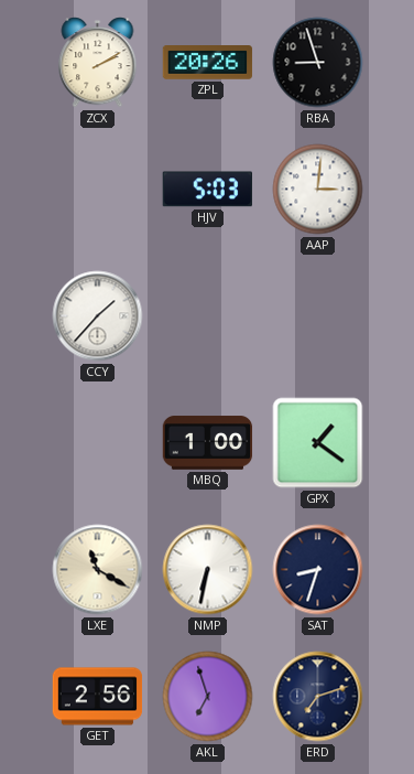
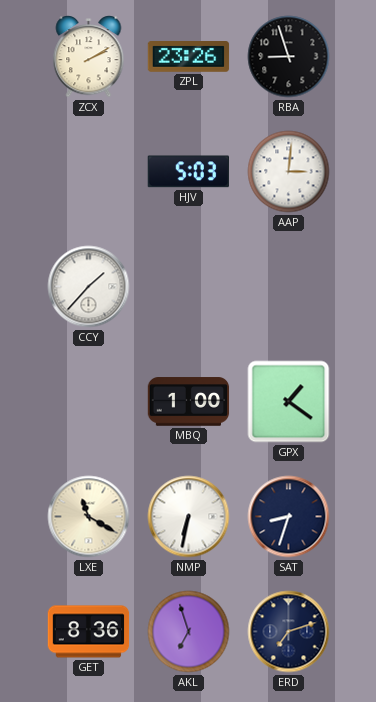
ZPL: 20:26 -> 23:26 (189, 57)
GET: 2:56 -> 8:36 (89, 632)
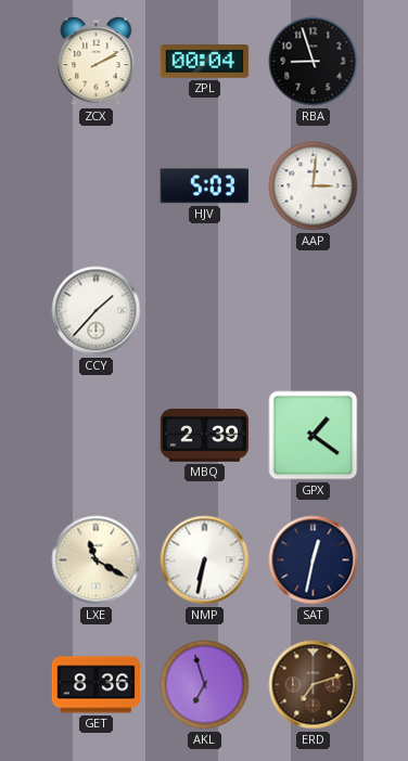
ZPL: 23:26 -> 00:04 (205, 62)
MBQ: 1:00 -> 2:39 (205, 436)
SAT: 8:33 -> 12:32 (314, 560)
ERD dial: navy -> brown (314, 685)
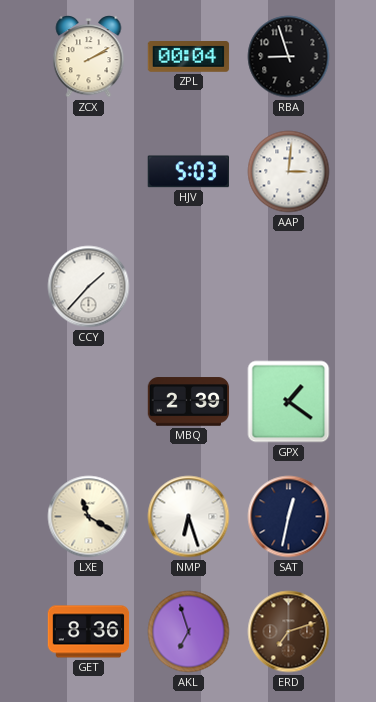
NMP: 6:32 -> 6:27 (189, 517)
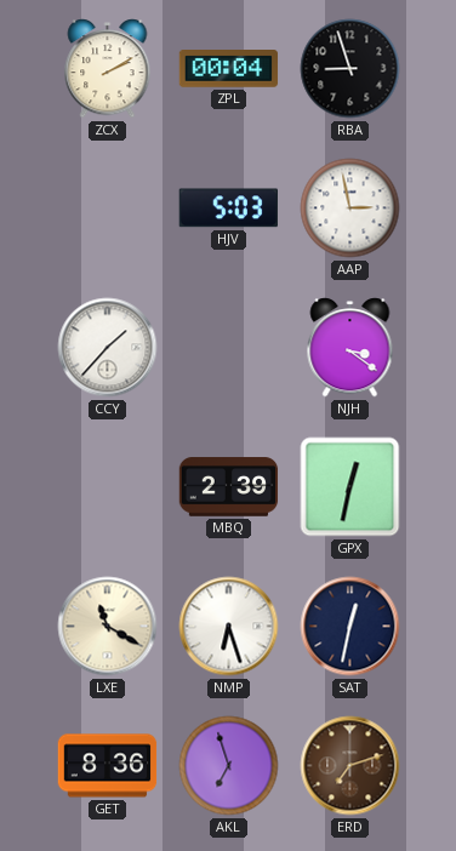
AAP: 3:01 -> 2:58 (350, 209)
NJH: none -> 3:21 (350, 348)
GPX: 1:21 -> 12:32 (350, 487)
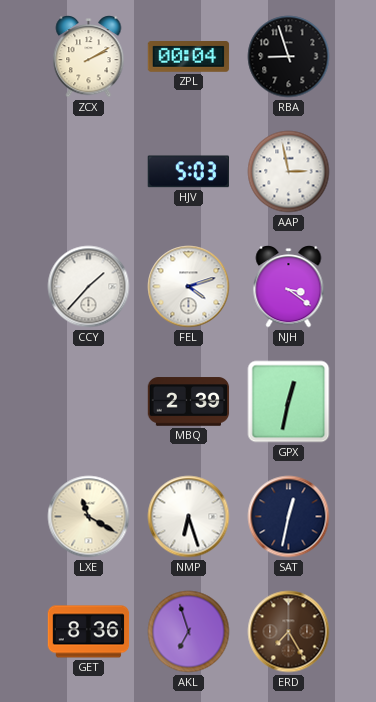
FEL: none -> 4:12 (189, 287)
ERD: 7:12 -> 7:25 (289, 632)
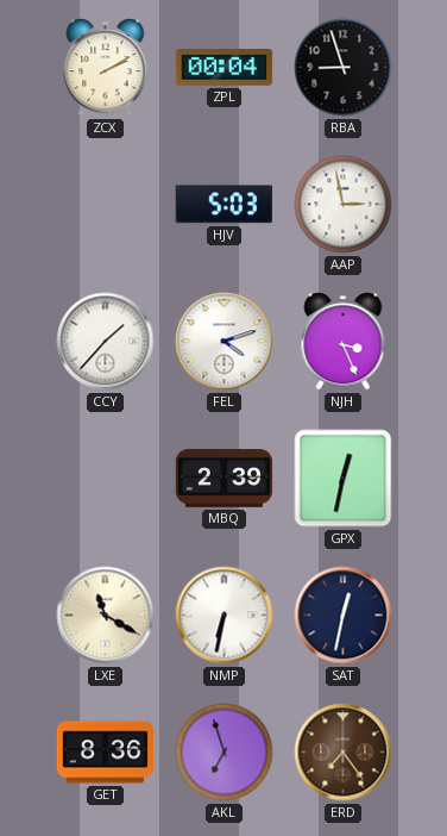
NJH: 3:21 -> 3:26 (344, 342)
NMP: 6:27 -> 6:32 (225, 616)
ERD: 7:25 -> 7:24 (344, 753)
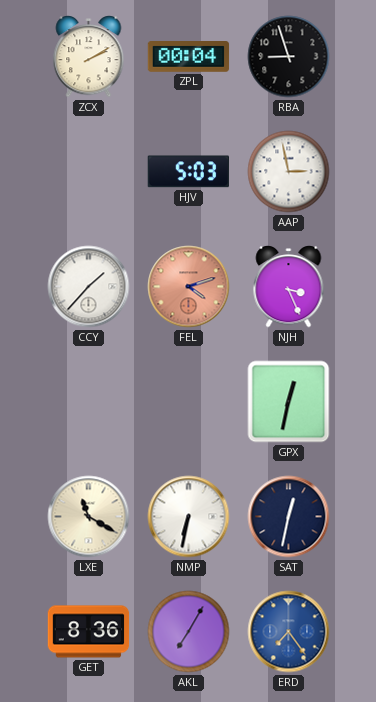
FEL dial: white -> salmon (189, 287)
MBQ: 2:39 -> none (225, 479)
AKL: 6:57 -> 7:05 (189, 632)
ERD dial: brown -> blue (289, 632)
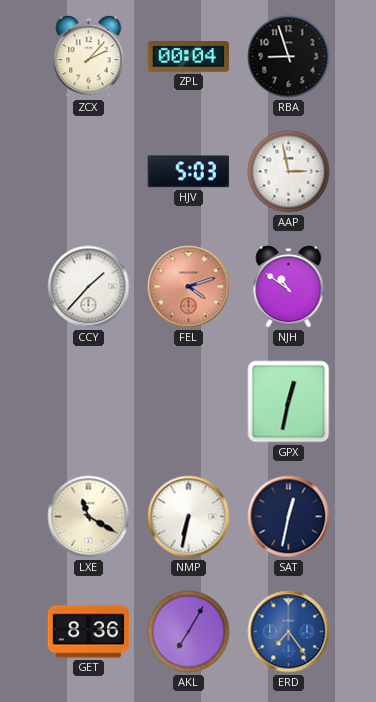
ZCX: 2:10 -> 2:07 (89, 57)
NJH: 3:26 -> 10:51 (289, 287)
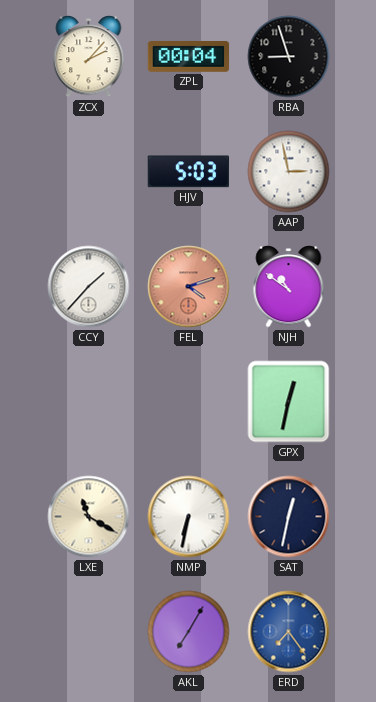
GET: 8:36 -> none (89, 632)
